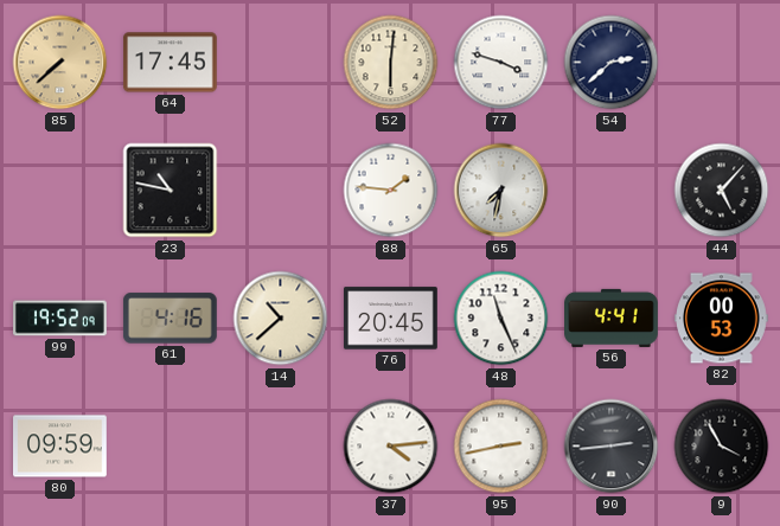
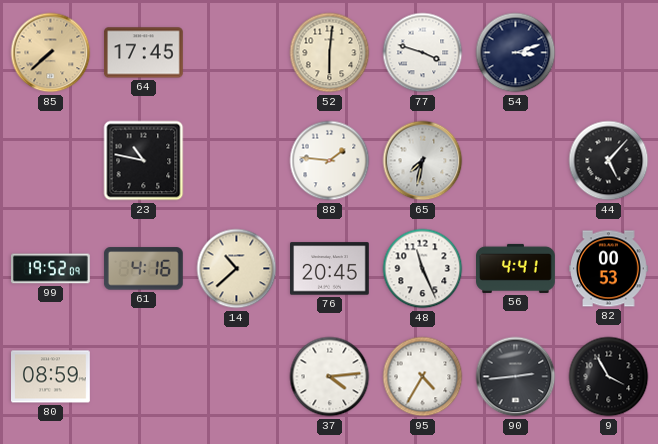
54: 2:38 -> 3:12 (516, 53)
80: 09:59 -> 08:59 (51, 377)
95: 2:43 -> 4:35 (423, 377)
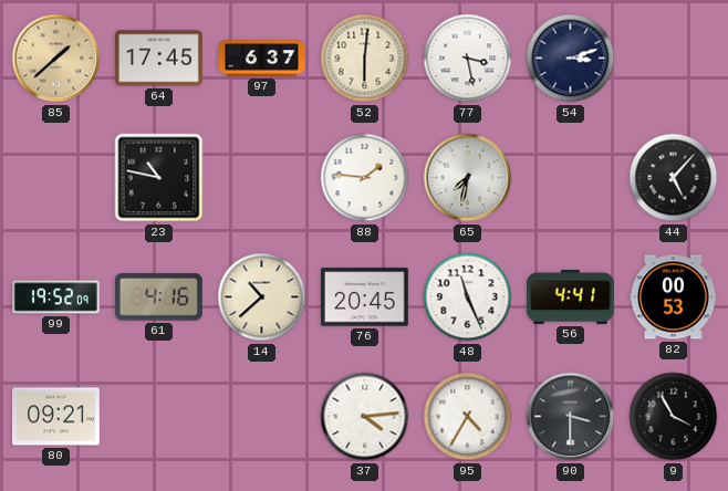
85: 7:38 -> 1:38 (56, 59)
97: none -> 6:37 (262, 59)
77: 3:48 -> 3:28 (468, 59)
80: 08:59 -> 09:21 (56, 417)
90: 2:44 -> 3:30 (571, 417)
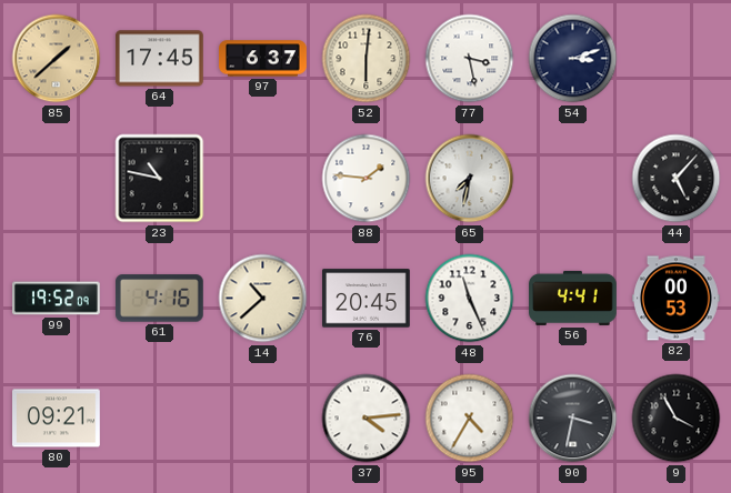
90: 3:30 -> 3:32 (573, 419)
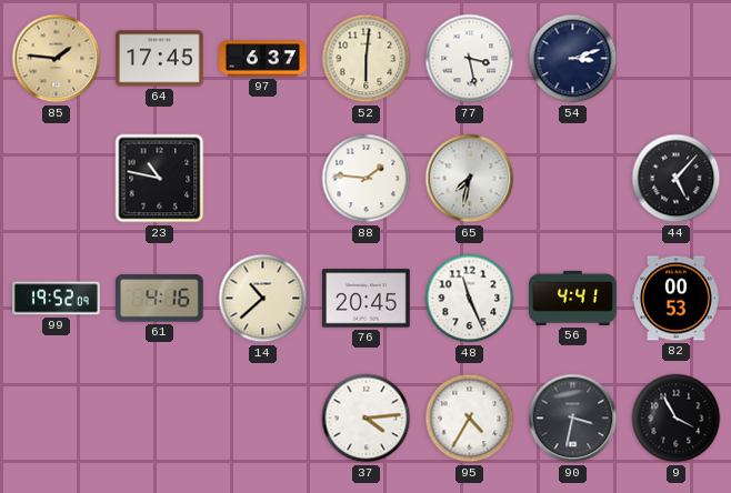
85: 1:38 -> 1:46 (57, 59)
80: 09:21 -> none (57, 419)
